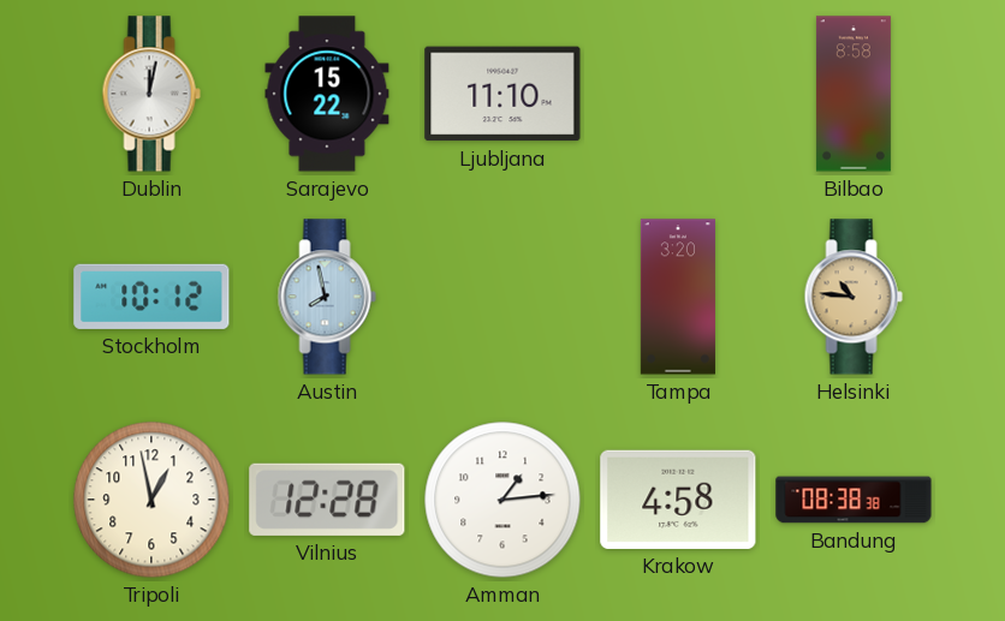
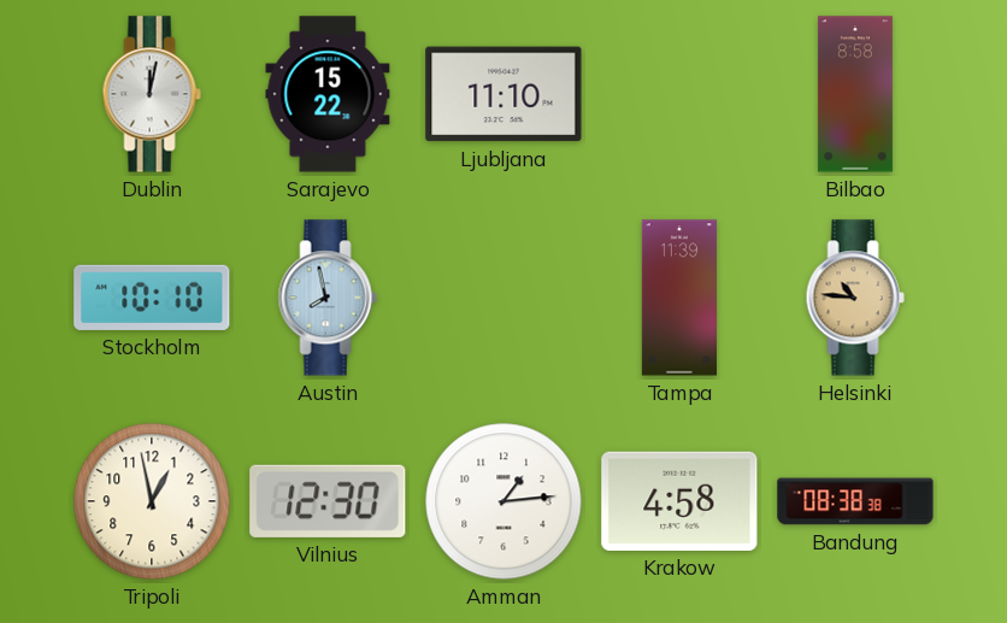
Stockholm: 10:12 -> 10:10 (152, 298)
Tampa: 3:20 -> 11:39 (679, 298)
Vilnius: 12:28 -> 12:30 (328, 501)
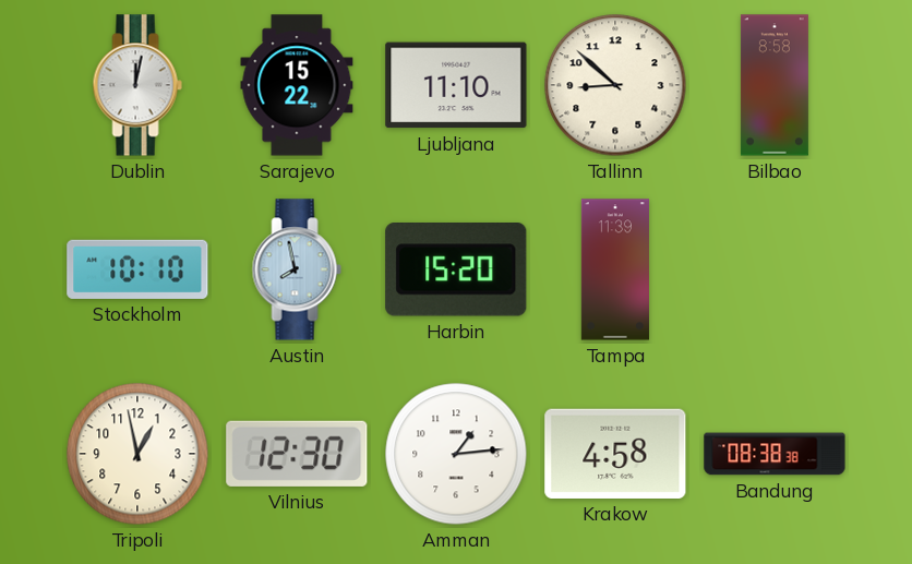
Tallinn: none -> 8:52 (615, 85)
Harbin: none -> 15:20 (456, 271)
Helsinki: 10:46 -> none (855, 298)
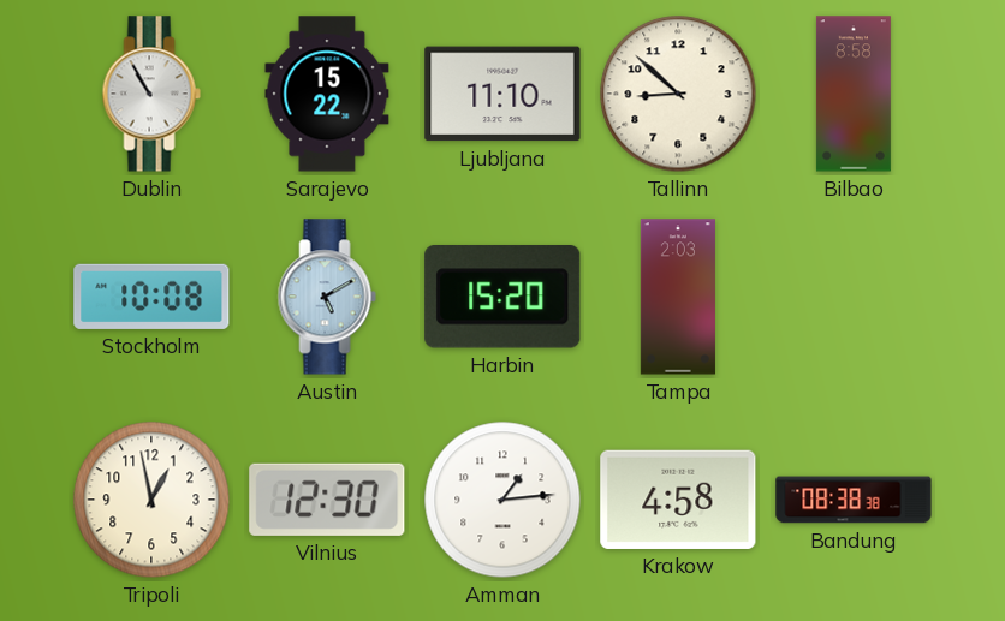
Dublin: 12:02 -> 10:55 (151, 94)
Stockholm: 10:10 -> 10:08 (151, 297)
Austin: 7:58 -> 5:10 (327, 297)
Tampa: 11:39 -> 2:03 (678, 297)
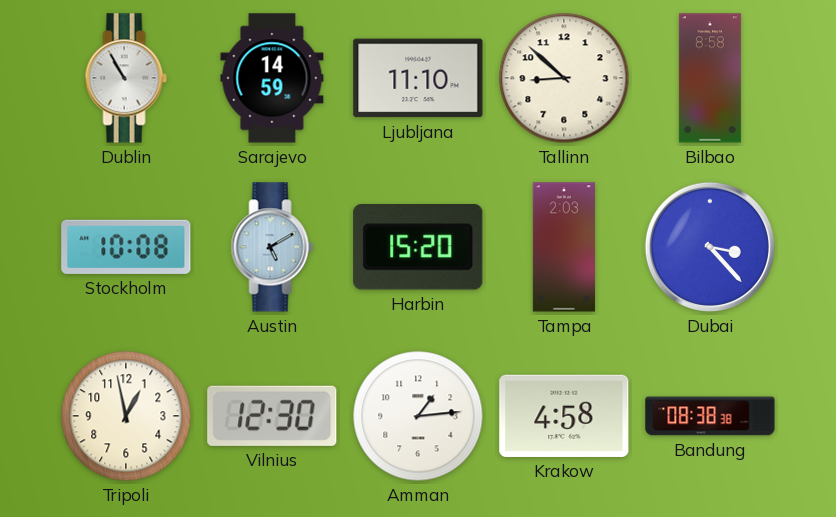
Sarajevo: 15:22 -> 14:59 (272, 78)
Dubai: none -> 3:23 (710, 247)
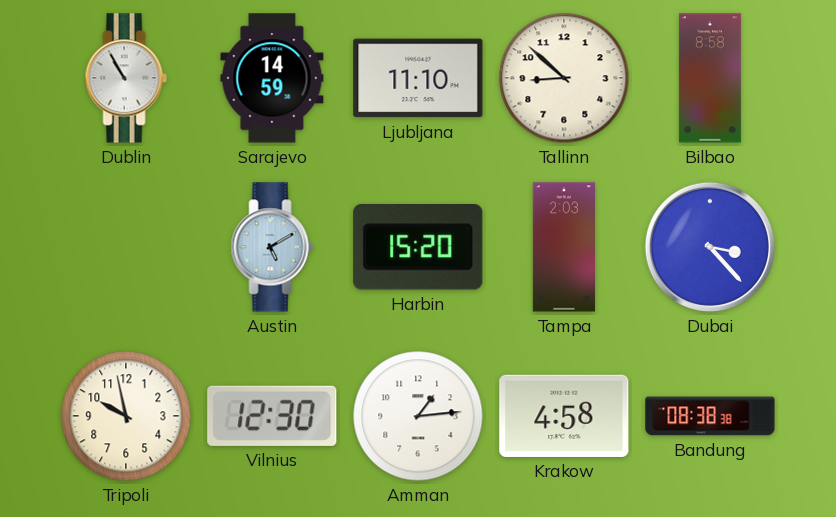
Stockholm: 10:08 -> none (126, 247)
Tripoli: 12:58 -> 9:58 (126, 416)
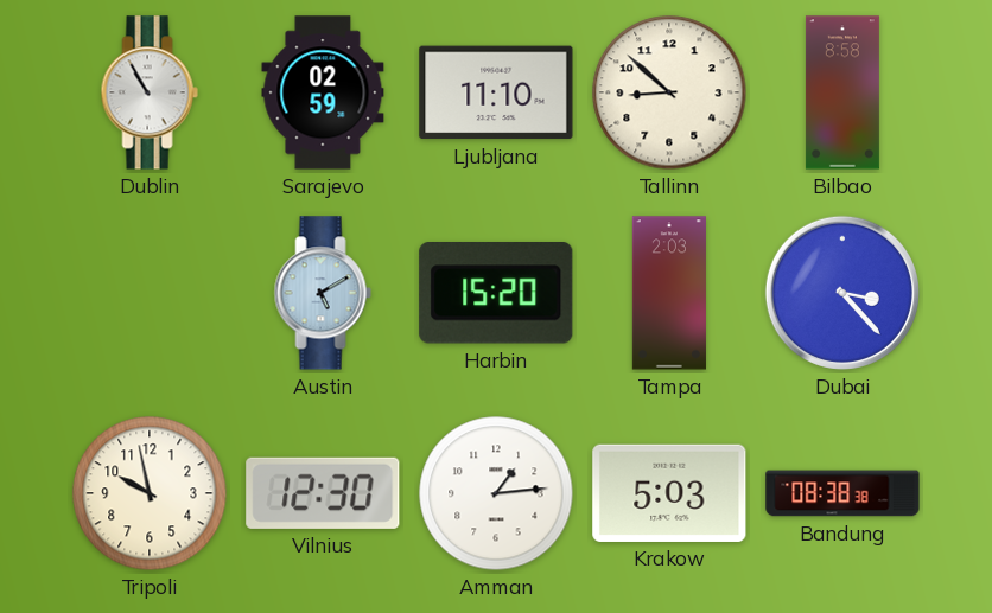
Sarajevo: 14:59 -> 02:59 (323, 92)
Krakow: 4:58 -> 5:03 (669, 493)
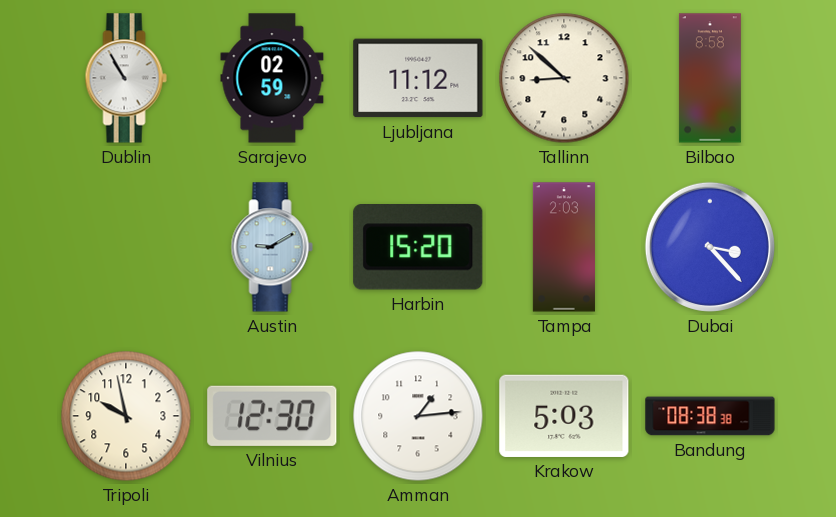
Ljubljana: 11:10 -> 11:12 (418, 78)
Austin: 5:10 -> 9:10 (272, 247)
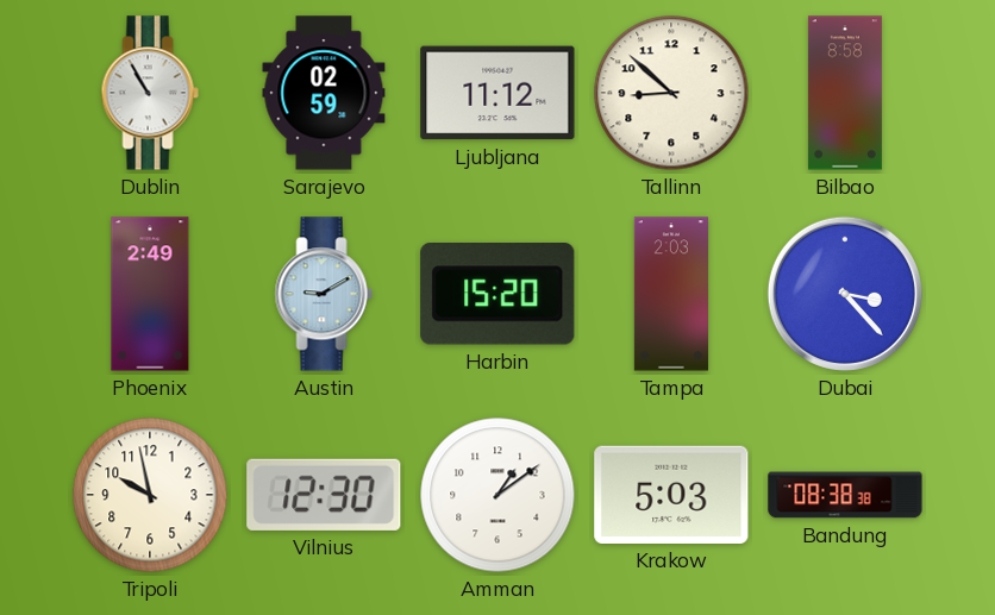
Phoenix: none -> 2:49 (150, 294)
Amman: 1:14 -> 1:09 (498, 495)
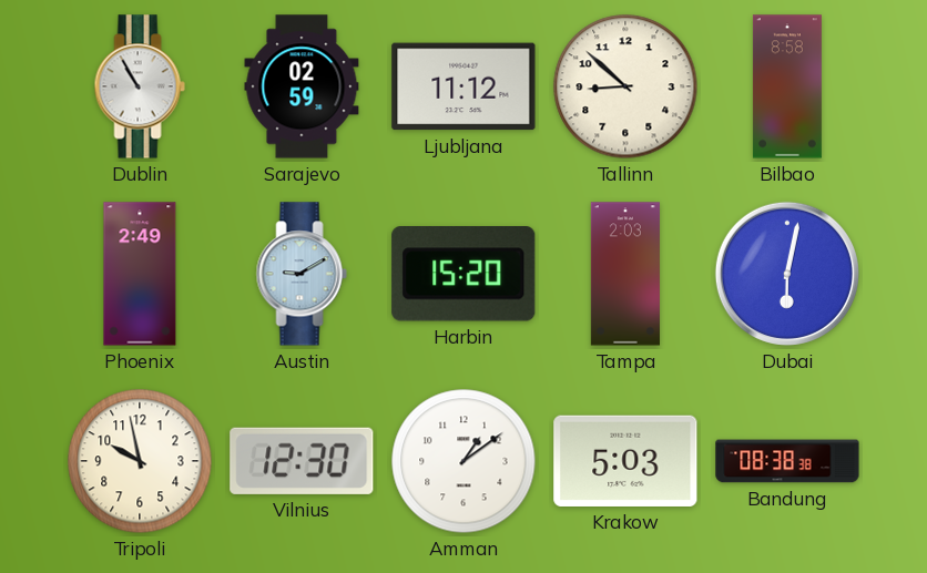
Dubai: 3:23 -> 6:02 (787, 274)
